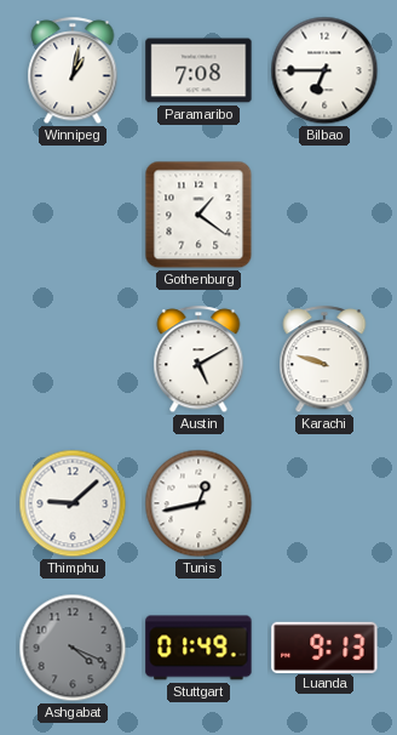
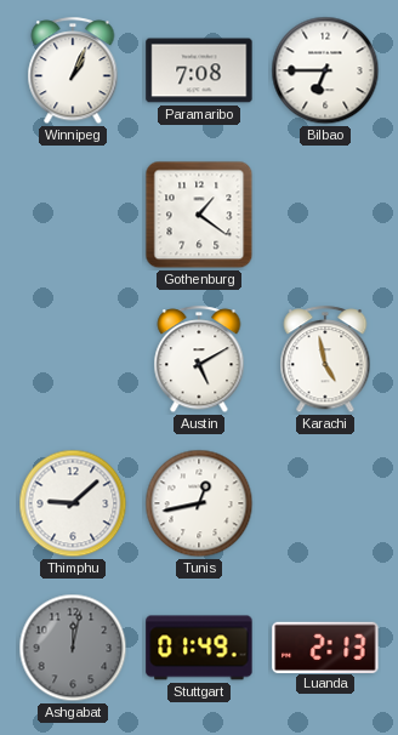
Winnipeg: 1:02 -> 1:04 (73, 72)
Karachi: 9:48 -> 4:58 (325, 360)
Ashgabat: 4:19 -> 12:02 (73, 648)
Luanda: 9:13 -> 2:13 (325, 646)
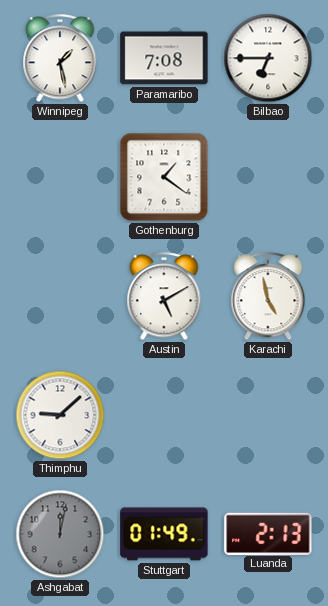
Winnipeg: 1:04 -> 1:28 (60, 59)
Tunis: 12:43 -> none (199, 503)
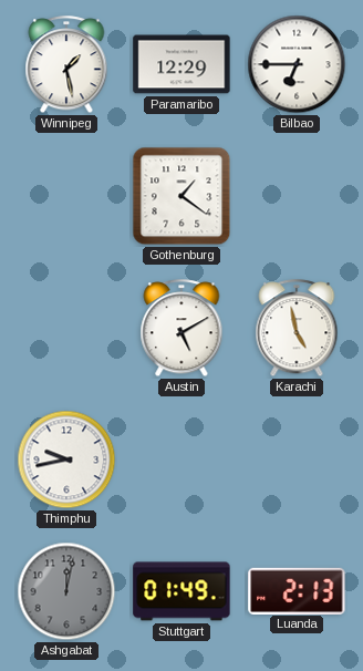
Paramaribo: 7:08 -> 12:29 (181, 64)
Thimphu: 9:08 -> 9:43 (66, 460)
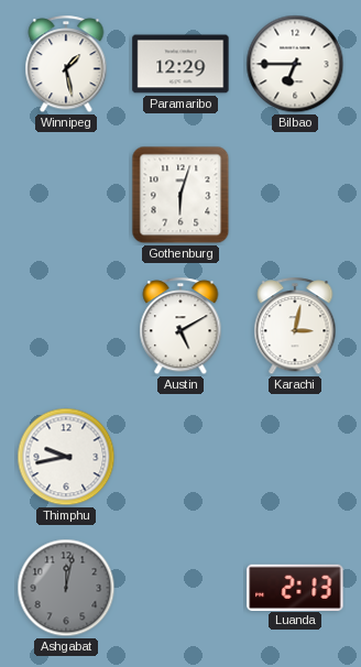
Gothenburg: 1:21 -> 6:03 (180, 195)
Karachi: 4:58 -> 3:02 (295, 327)
Stuttgart: 01:49 -> none (181, 591)
